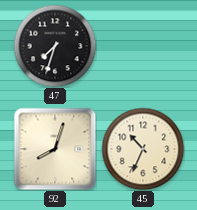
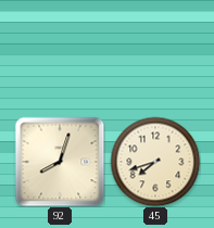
47: 7:33 -> none (55, 46)
45: 10:34 -> 7:42 (155, 162)
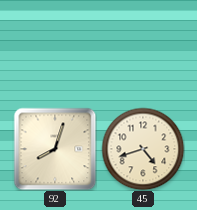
45: 7:42 -> 4:42 (143, 149)
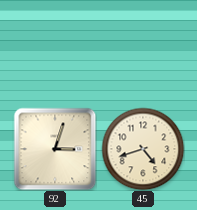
92: 8:03 -> 3:03 (55, 149)
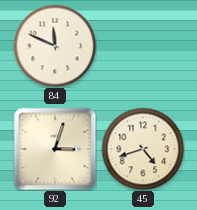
84: none -> 11:49 (55, 46)
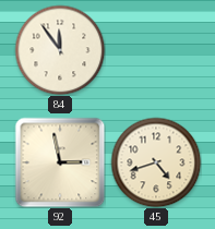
84: 11:49 -> 11:54 (60, 50)
92: 3:03 -> 2:58 (60, 162)
